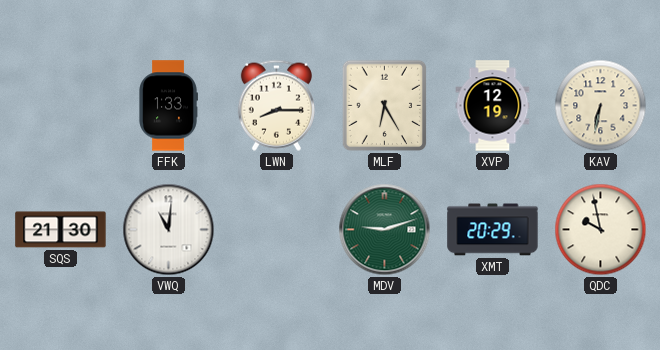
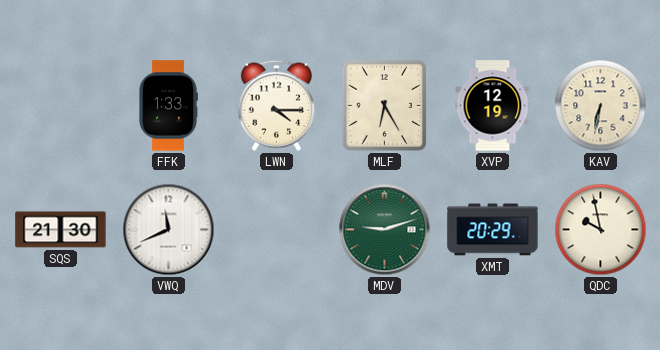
LWN: 8:15 -> 4:15 (276, 105)
VWQ: 11:01 -> 11:41 (169, 230)
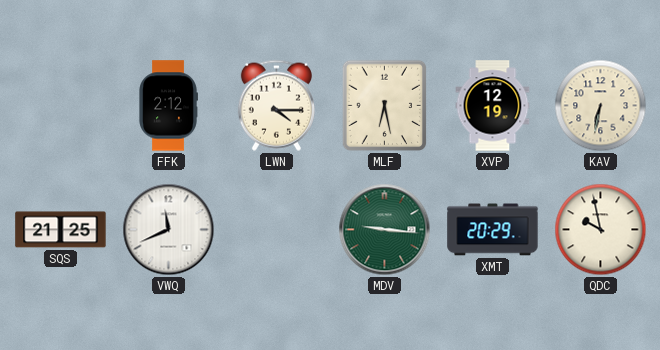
FFK: 1:33 -> 2:12 (168, 106)
MLF: 6:25 -> 6:28 (385, 106)
SQS: 21:30 -> 21:25 (61, 230)
MDV: 9:12 -> 9:16 (385, 230)
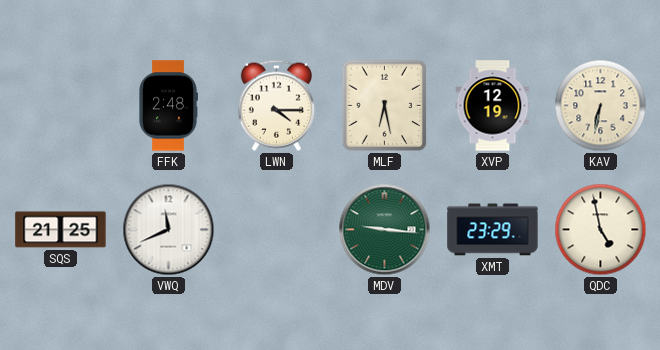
FFK: 2:12 -> 2:48 (168, 106)
XMT: 20:29 -> 23:29 (493, 230)
QDC: 9:58 -> 4:58 (601, 230)
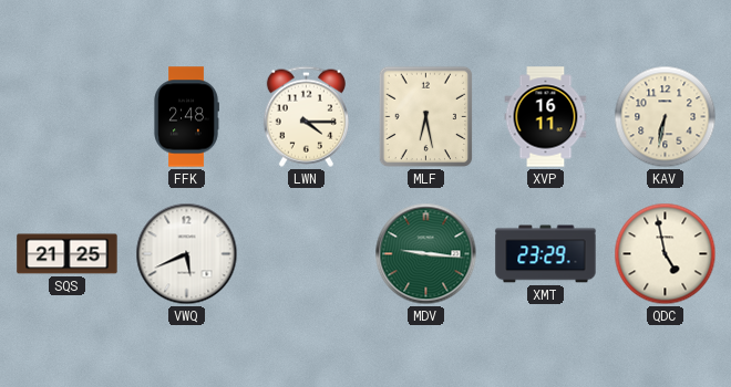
XVP: 12:19 -> 16:11 (546, 117)
VWQ: 11:41 -> 5:41 (187, 254)
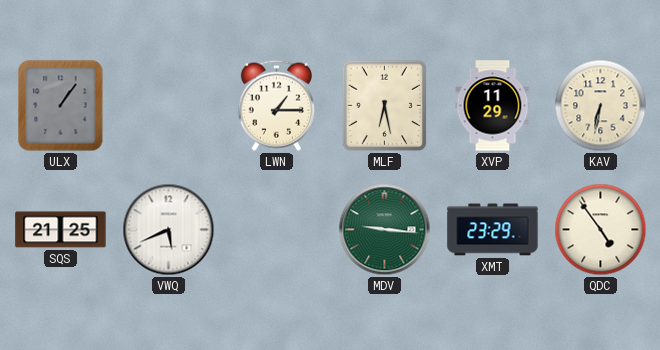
ULX: none -> 1:06 (61, 106)
FFK: 2:48 -> none (186, 117)
LWN: 4:15 -> 1:15 (276, 105)
XVP: 16:11 -> 11:29 (493, 106)
QDC: 4:58 -> 4:54 (601, 230)
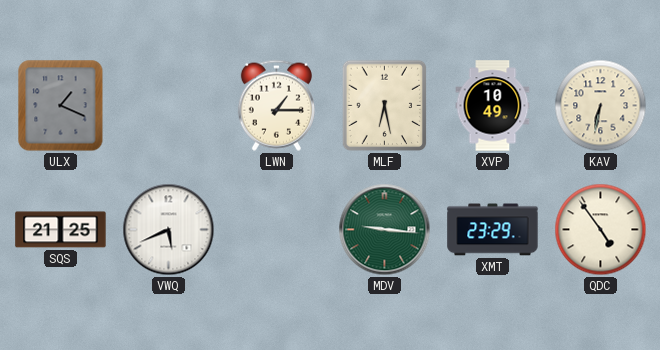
ULX: 1:06 -> 1:19 (61, 106)
XVP: 11:29 -> 10:49 (493, 106)
